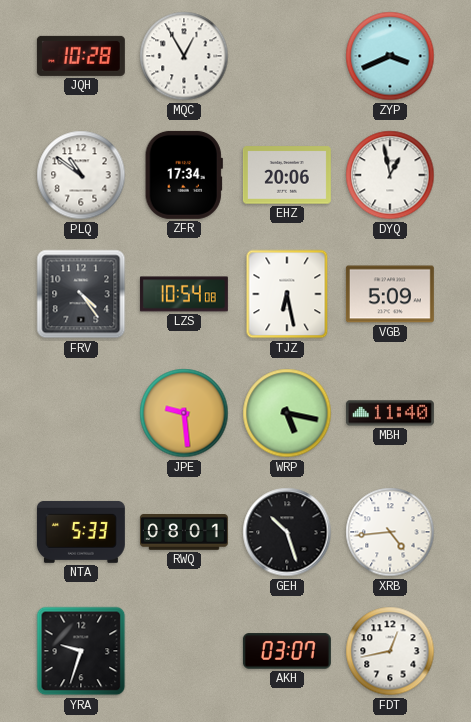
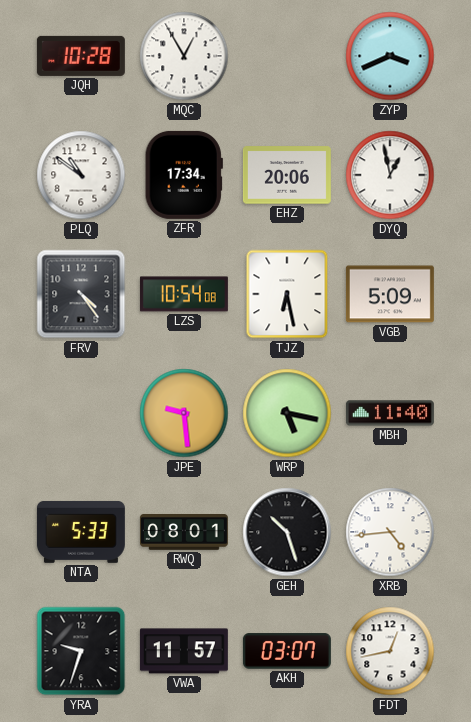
VWA: none -> 11:57 (184, 651)
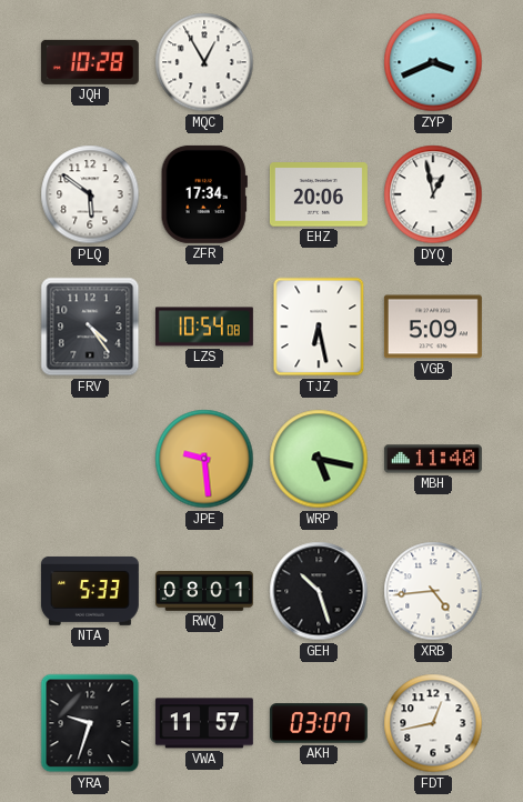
PLQ: 10:51 -> 5:51 (90, 194)
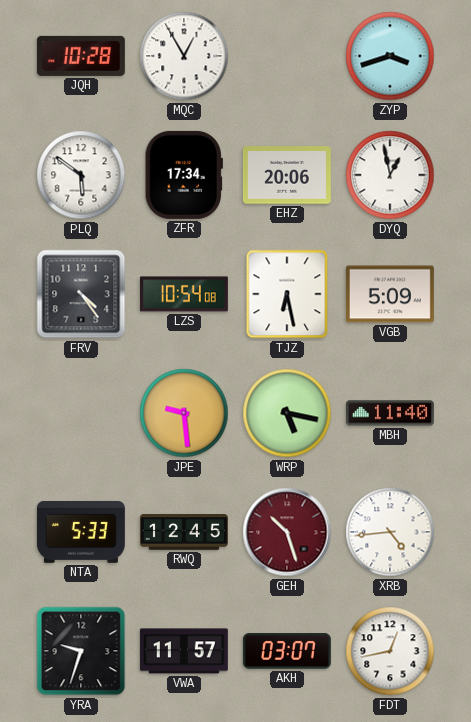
ZYP: 3:41 -> 3:42 (390, 56)
RWQ: 08:01 -> 12:45 (184, 532)
GEH dial: black -> burgundy (287, 532)
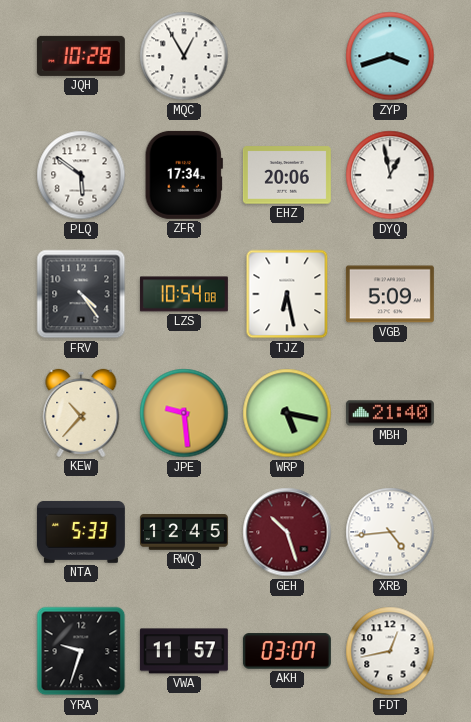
KEW: none -> 10:37 (81, 413)
MBH: 11:40 -> 21:40 (390, 413)
